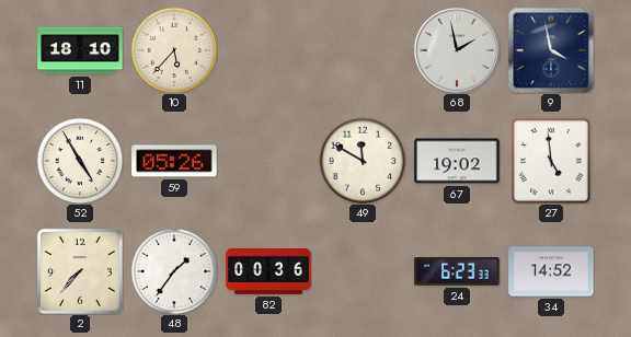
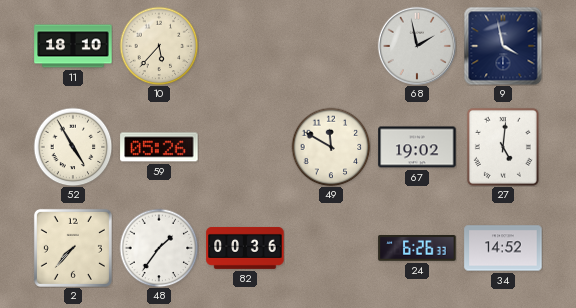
27: 4:59 -> 5:01 (503, 147)
24: 6:23 -> 6:26 (417, 249)
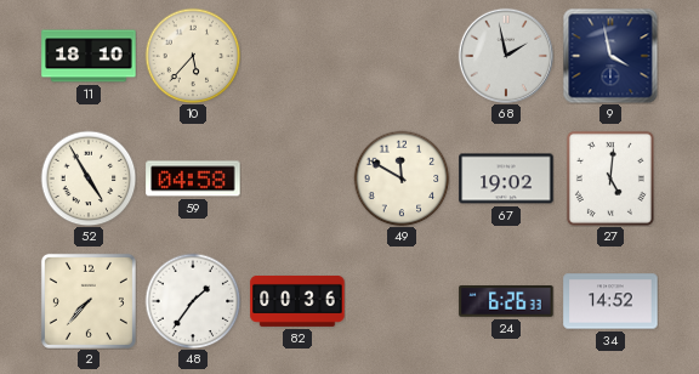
59: 05:26 -> 04:58 (193, 178)
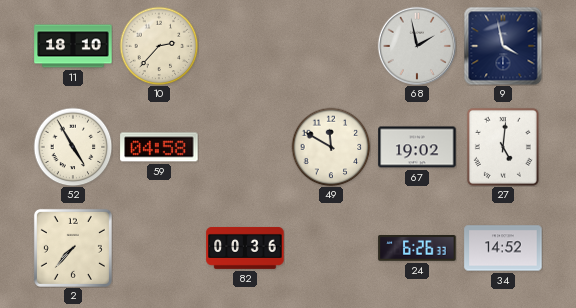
10: 5:37 -> 2:37 (159, 46)
48: 1:36 -> none (193, 301)
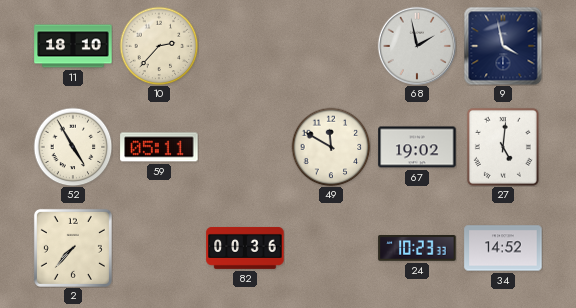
59: 04:58 -> 05:11 (159, 147)
24: 6:26 -> 10:23 (417, 249)
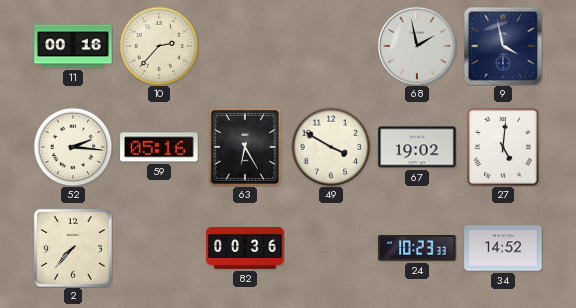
11: 18:10 -> 00:16 (73, 46)
52: 4:55 -> 2:16 (73, 147)
59: 05:11 -> 05:16 (159, 147)
63: none -> 6:25 (245, 147)
49: 11:50 -> 3:50 (331, 147)
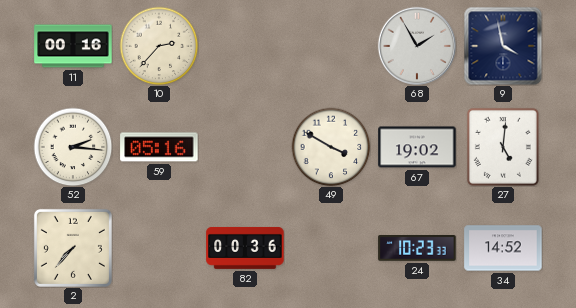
68: 1:58 -> 1:55 (416, 45)
63: 6:25 -> none (245, 147)
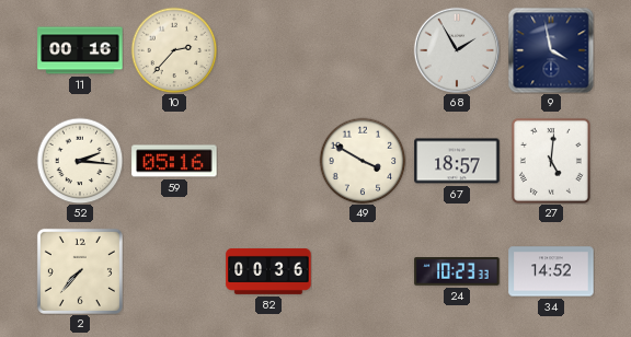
67: 19:02 -> 18:57 (457, 161)
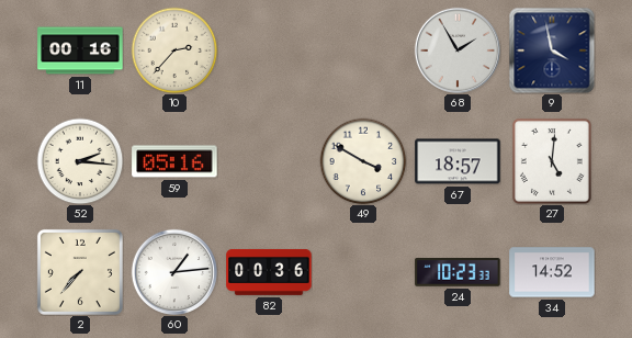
60: none -> 1:14 (173, 271)
